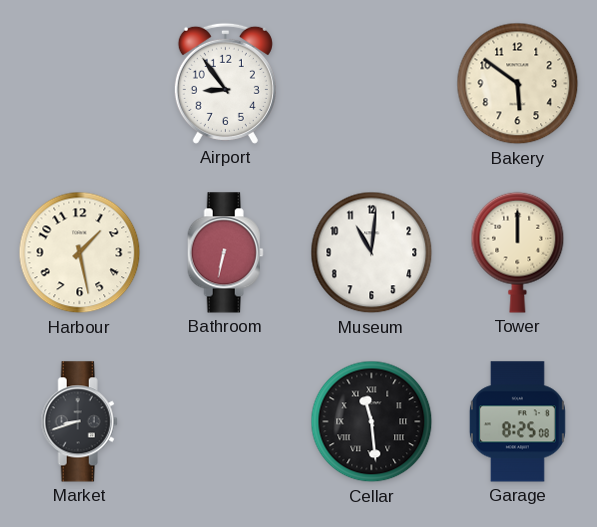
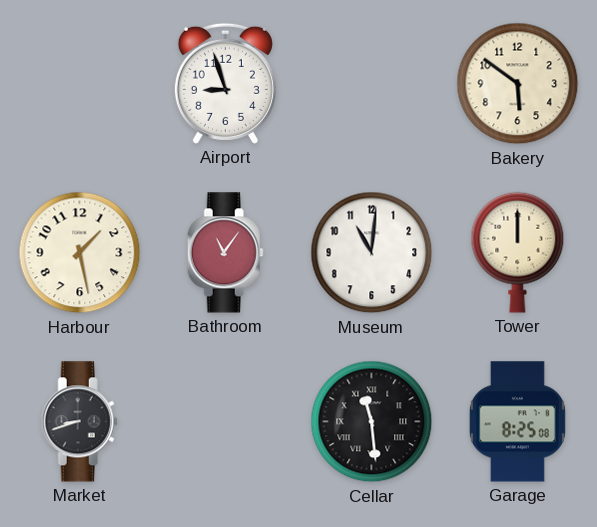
Airport: 8:54 -> 8:57 (225, 83)
Bathroom: 6:32 -> 11:06 (225, 253)
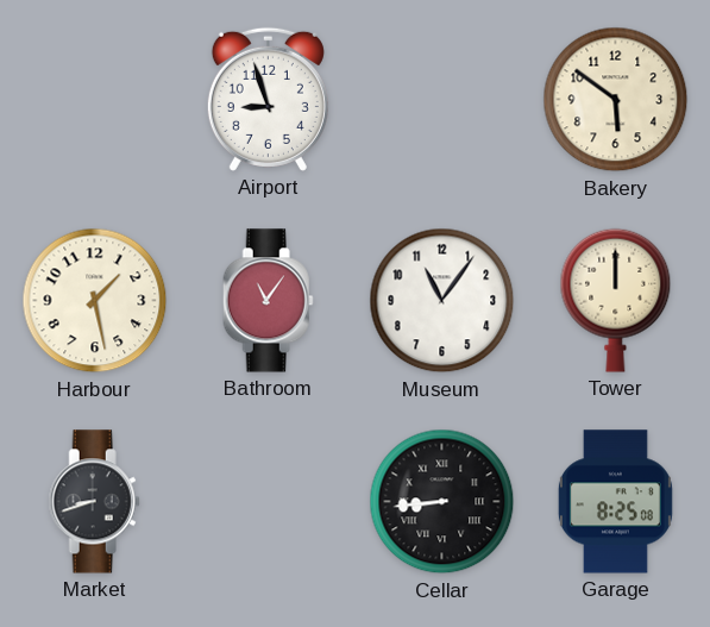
Museum: 11:01 -> 11:06 (442, 301)
Cellar: 11:29 -> 8:44 (442, 502)
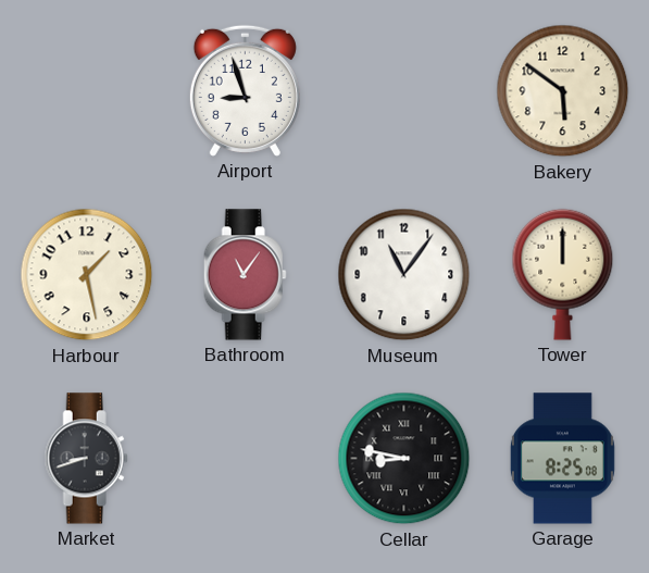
Cellar: 8:44 -> 8:47 (404, 459)
